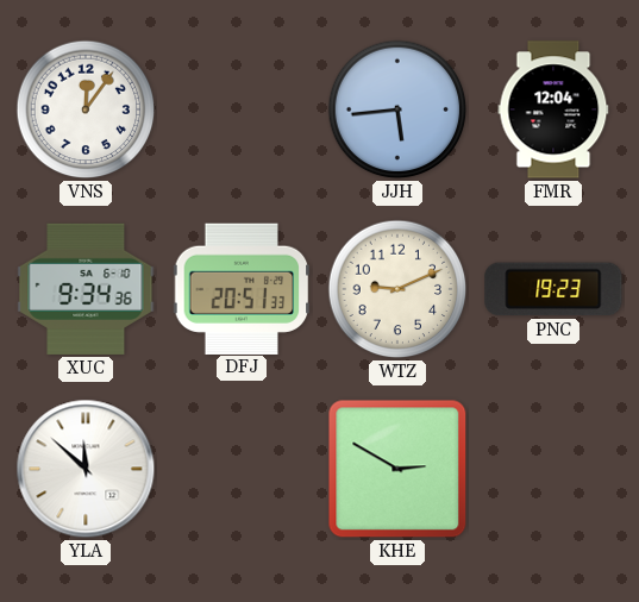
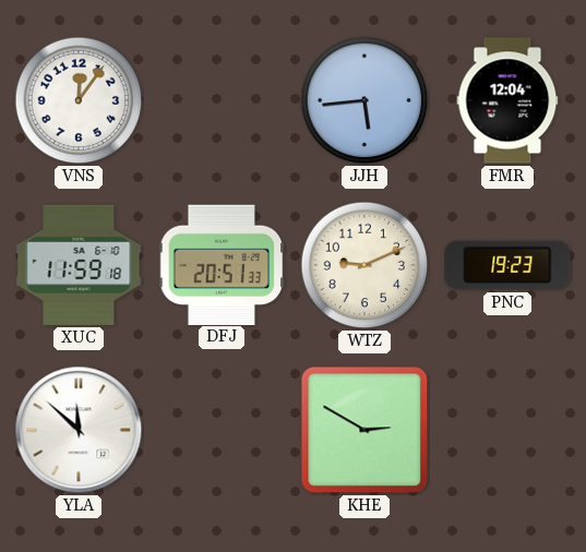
XUC: 9:34 -> 11:59 (79, 265)
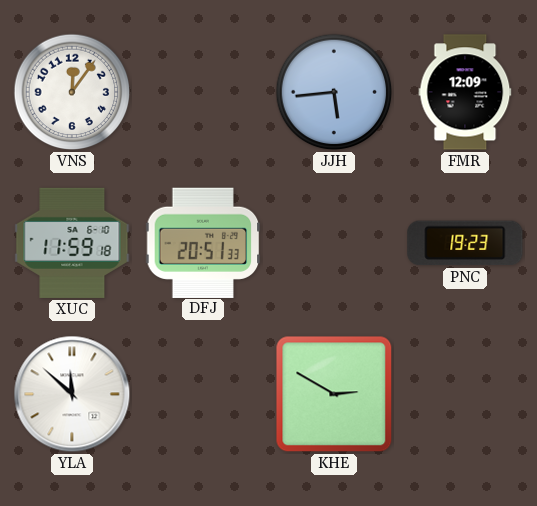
FMR: 12:04 -> 12:09 (465, 92)
WTZ: 9:11 -> none (364, 265)
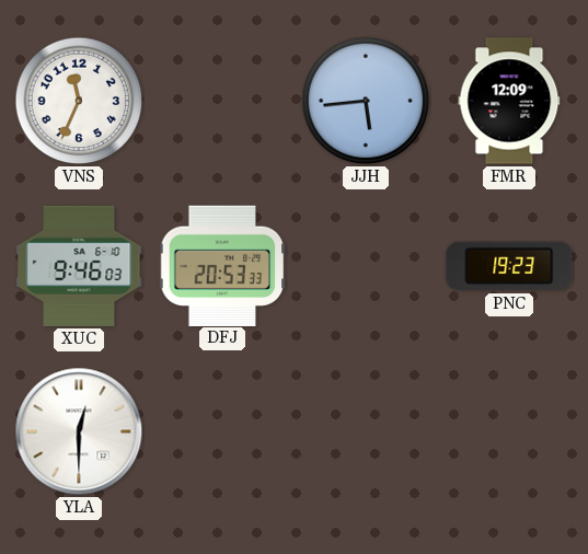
VNS: 12:06 -> 11:34 (79, 101)
XUC: 11:59 -> 9:46 (79, 266)
DFJ: 20:51 -> 20:53 (222, 265)
YLA: 11:52 -> 12:30 (79, 431)
KHE: 2:50 -> none (334, 394)
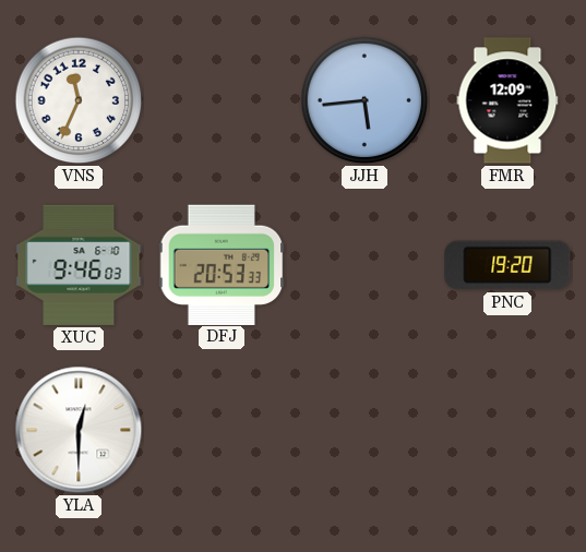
PNC: 19:23 -> 19:20 (507, 265)
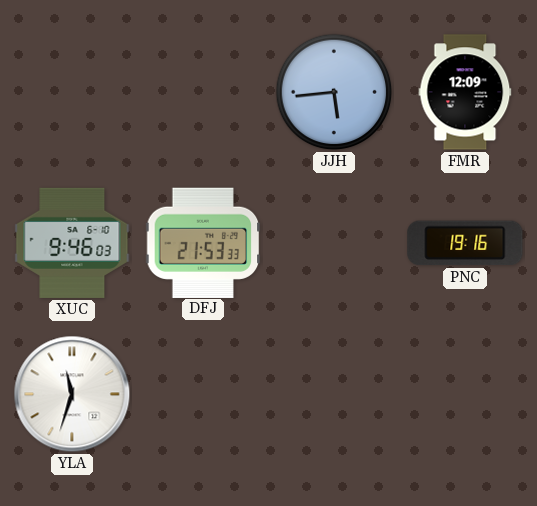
VNS: 11:34 -> none (79, 100)
DFJ: 20:53 -> 21:53 (203, 242)
PNC: 19:20 -> 19:16 (465, 243)
YLA: 12:30 -> 11:33 (72, 394)
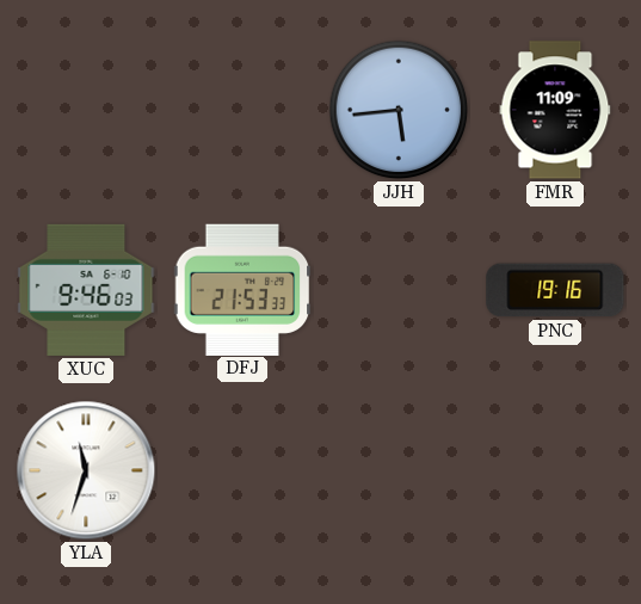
FMR: 12:09 -> 11:09 (555, 110)
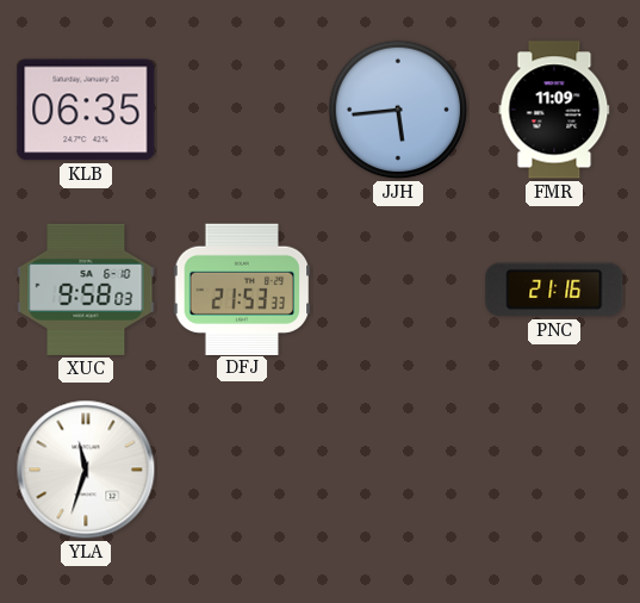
KLB: none -> 06:35 (86, 110)
XUC: 9:46 -> 9:58 (86, 290)
PNC: 19:16 -> 21:16 (554, 290)
